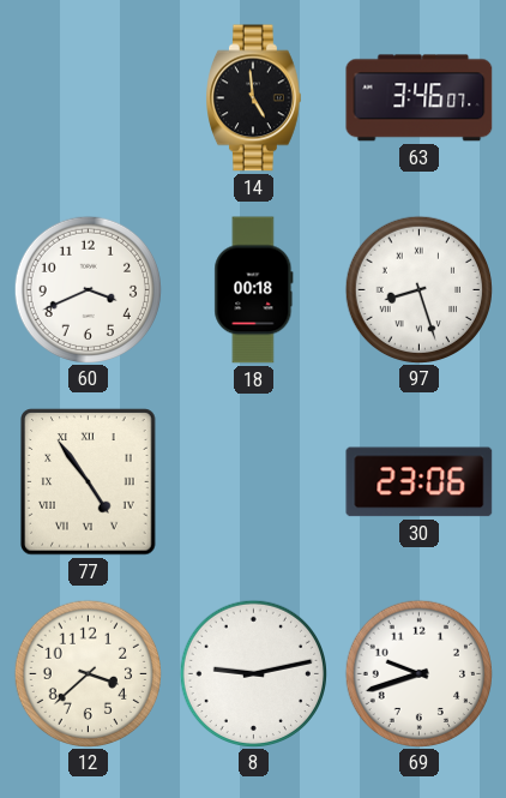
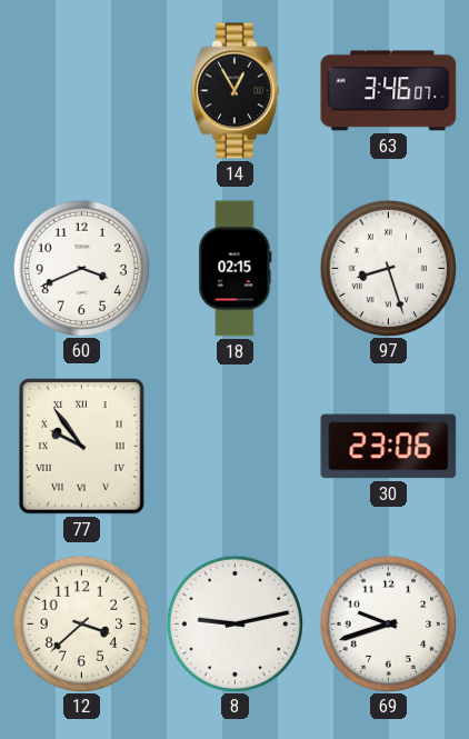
14: 4:59 -> 12:55 (236, 91)
18: 00:18 -> 02:15 (236, 269)
77: 4:54 -> 9:54 (82, 447)
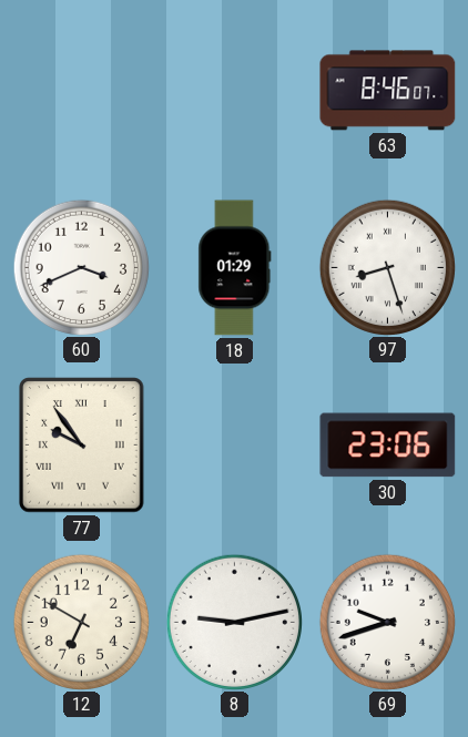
14: 12:55 -> none (236, 91)
63: 3:46 -> 8:46 (388, 91)
18: 02:15 -> 01:29 (235, 268)
12: 3:38 -> 6:50 (81, 622)
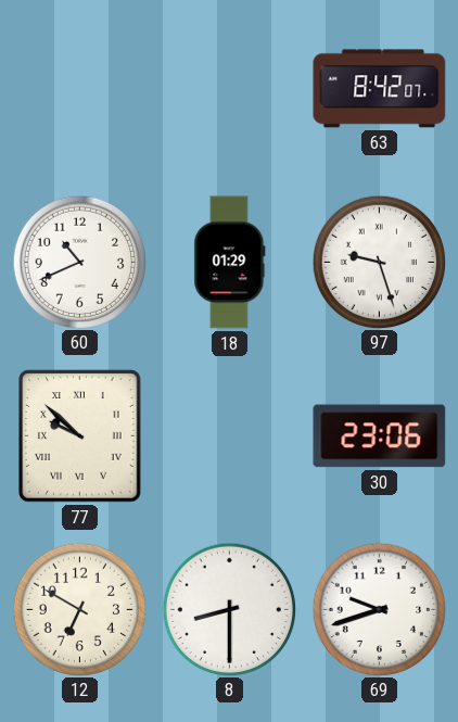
63: 8:46 -> 8:42 (380, 89)
60: 3:41 -> 10:41 (79, 262)
97: 8:27 -> 9:27 (379, 262)
77: 9:54 -> 9:52 (80, 436)
8: 9:13 -> 8:30 (229, 609)
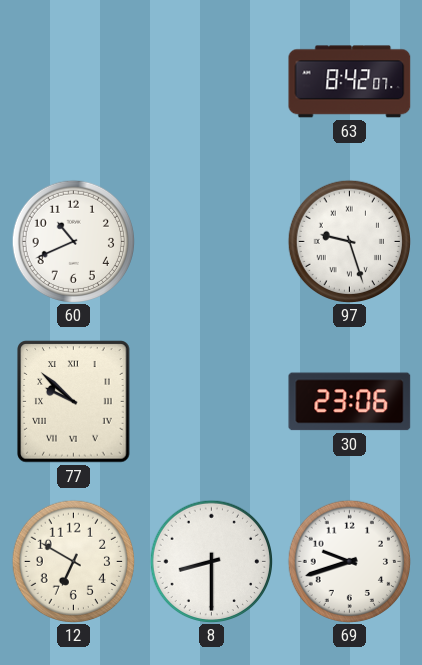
18: 01:29 -> none (230, 263)
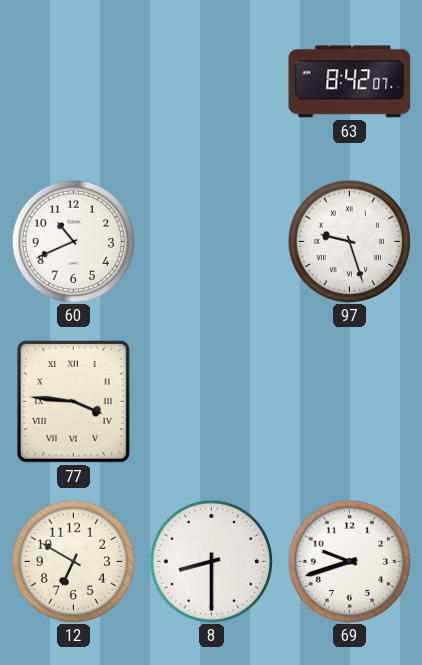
77: 9:52 -> 3:46 (74, 402)
30: 23:06 -> none (350, 402)
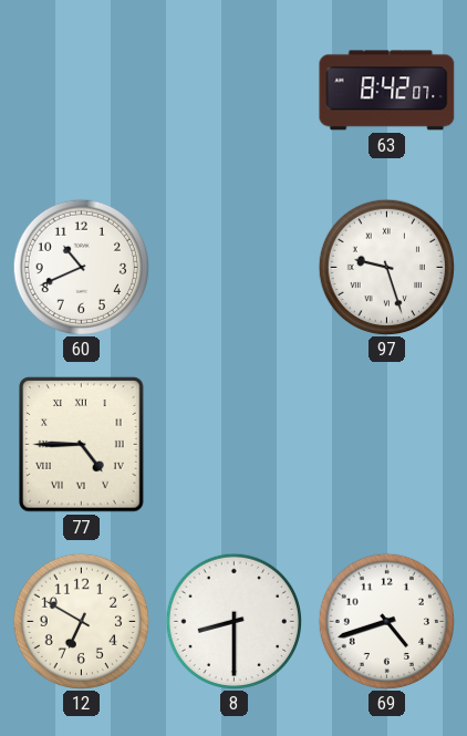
77: 3:46 -> 4:45 (82, 445)
69: 9:42 -> 4:42 (386, 621)
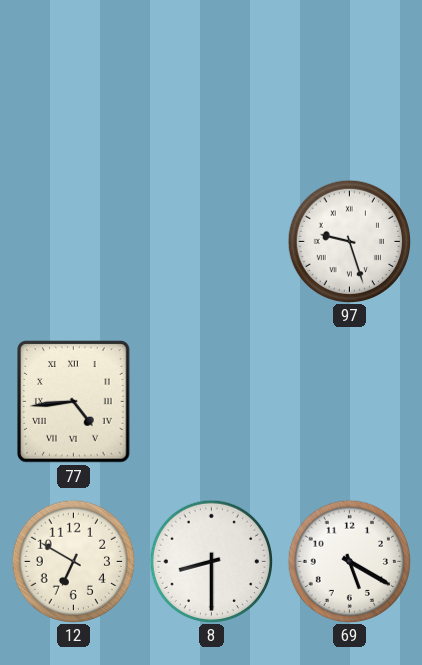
63: 8:42 -> none (387, 91)
60: 10:41 -> none (81, 267)
77: 4:45 -> 4:44 (74, 402)
69: 4:42 -> 5:20 (349, 561)
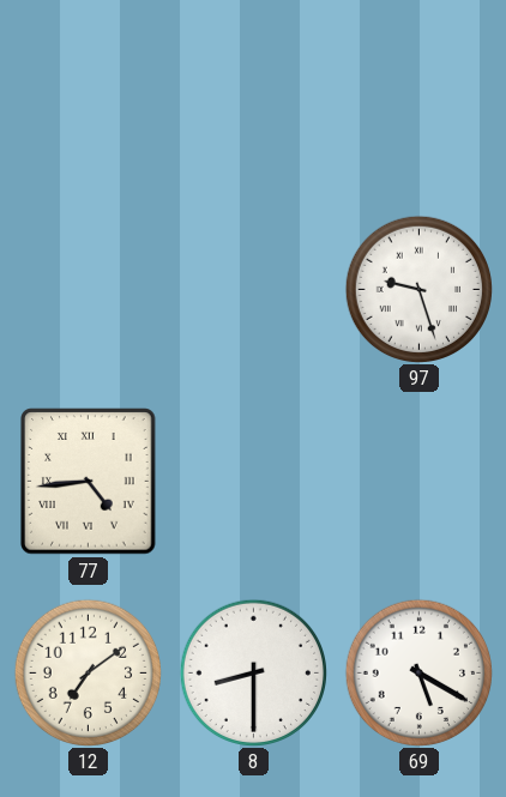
12: 6:50 -> 7:09 (88, 672)
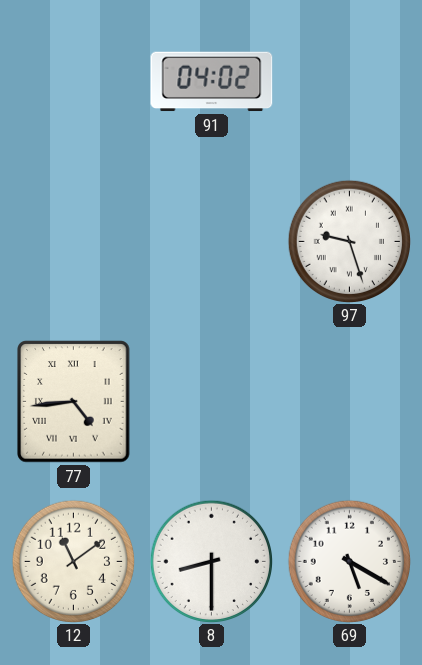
91: none -> 04:02 (212, 82)
12: 7:09 -> 11:09 (73, 561)
